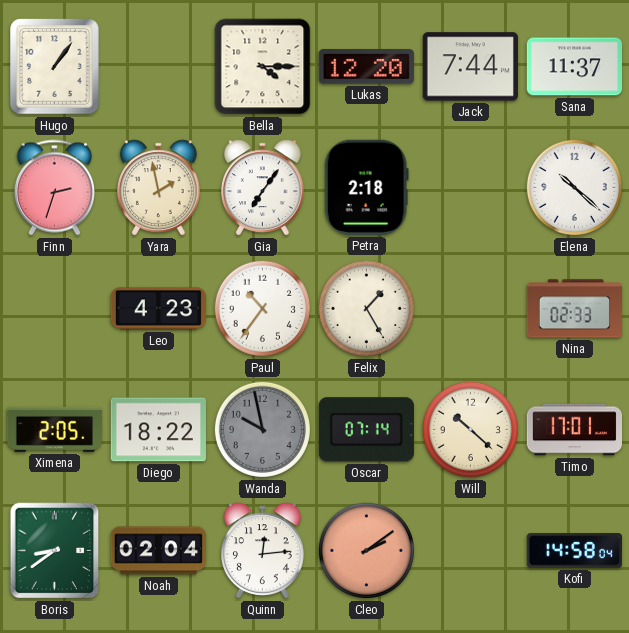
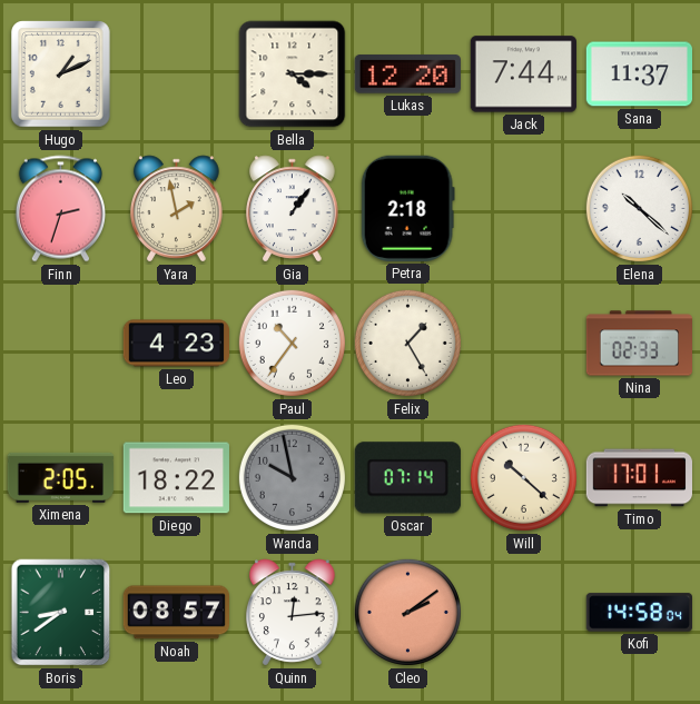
Hugo: 1:06 -> 1:11 (61, 75)
Gia: 7:06 -> 1:06 (293, 209)
Noah: 02:04 -> 08:57 (176, 613)
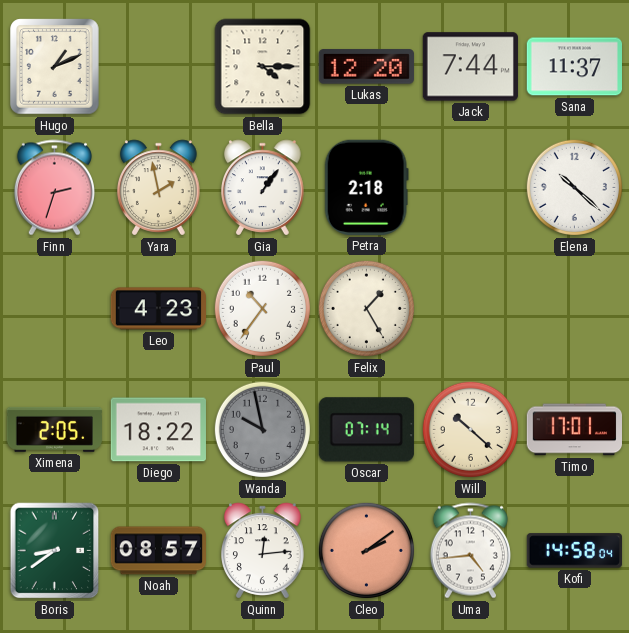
Nina: 02:33 -> none (639, 344)
Uma: none -> 4:44 (470, 551)
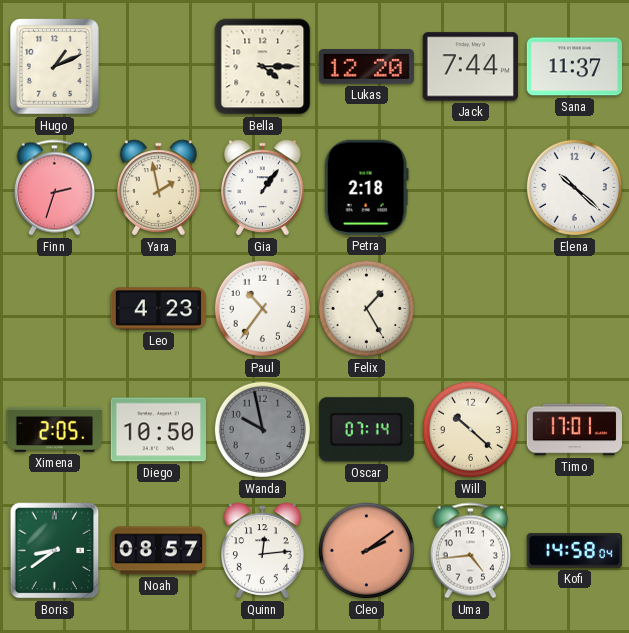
Diego: 18:22 -> 10:50 (158, 430)
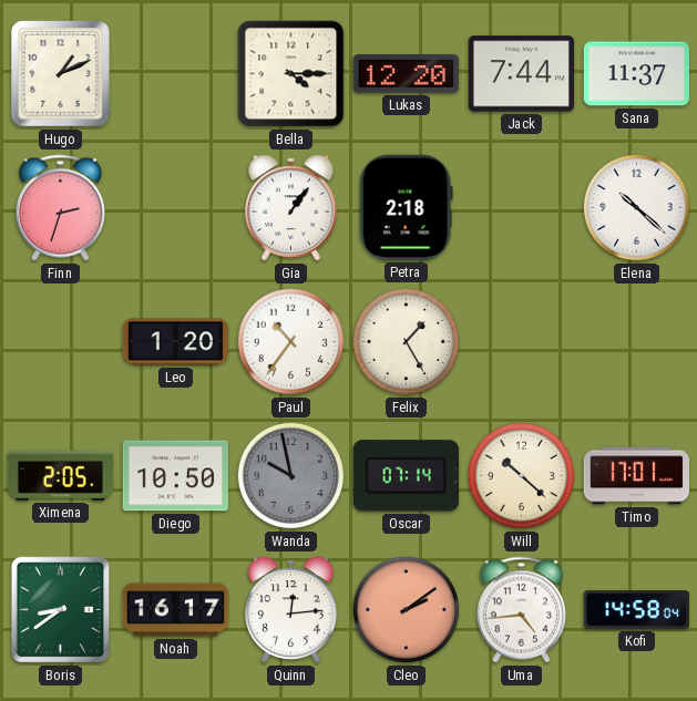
Yara: 1:58 -> none (159, 188)
Leo: 4:23 -> 1:20 (175, 342)
Noah: 08:57 -> 16:17 (175, 610)
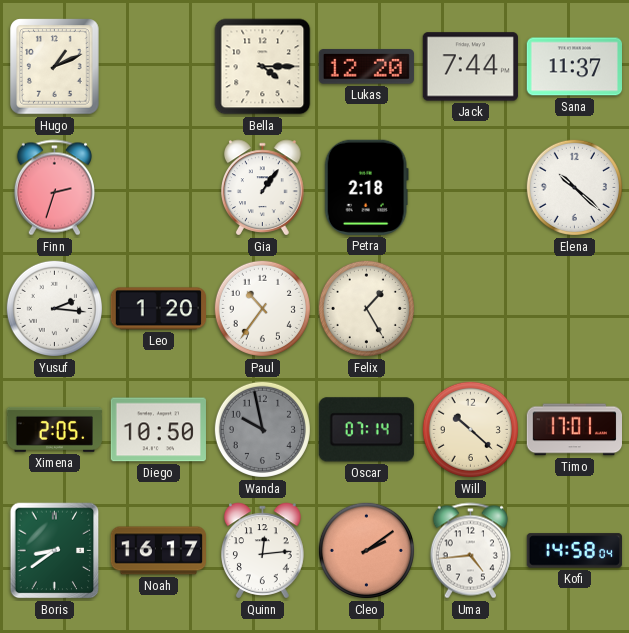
Yusuf: none -> 2:16 (54, 308)
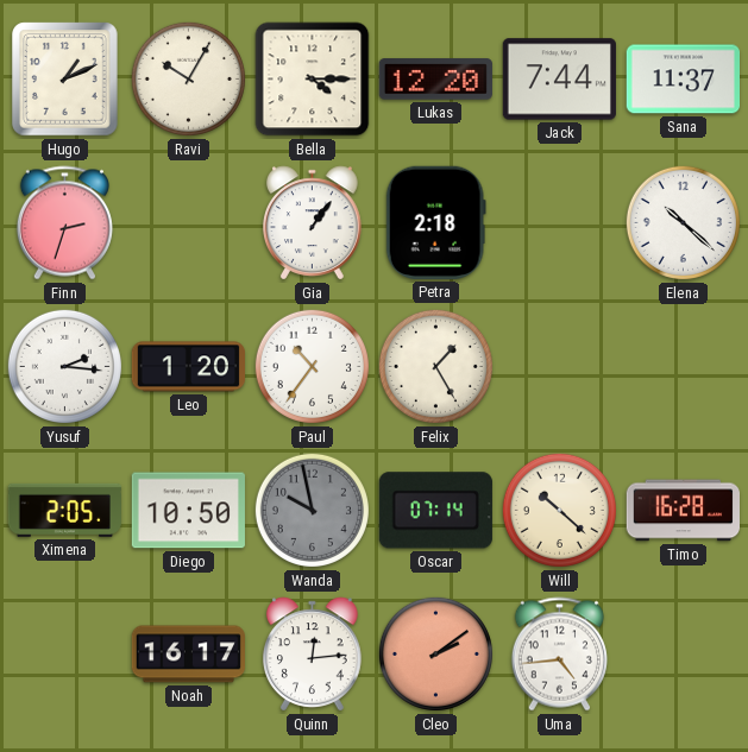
Ravi: none -> 10:05 (188, 78)
Timo: 17:01 -> 16:28 (683, 511)
Boris: 8:39 -> none (55, 551)
Kofi: 14:58 -> none (574, 551)
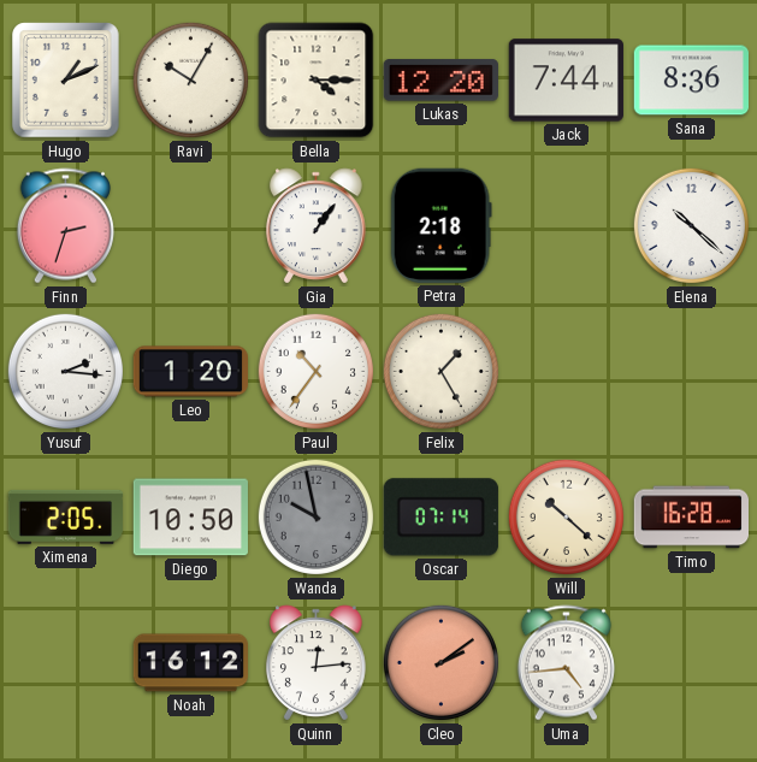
Sana: 11:37 -> 8:36 (691, 81)
Noah: 16:17 -> 16:12 (190, 663)
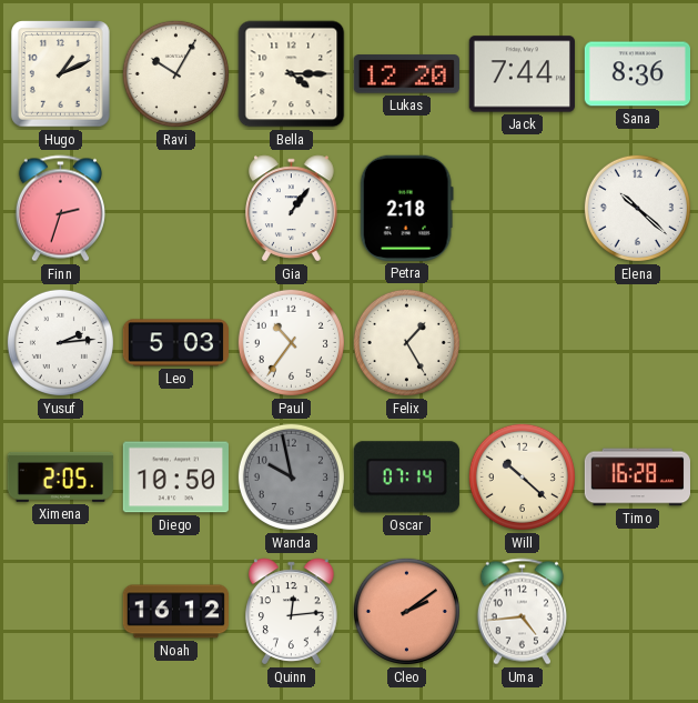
Yusuf: 2:16 -> 2:14 (60, 342)
Leo: 1:20 -> 5:03 (175, 343)
